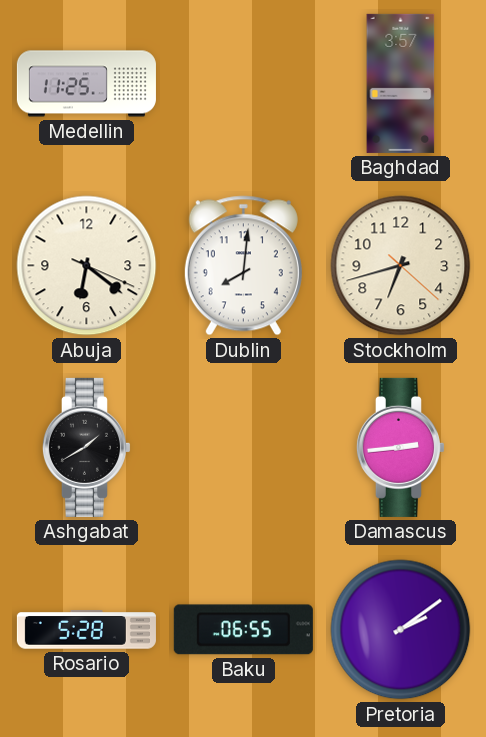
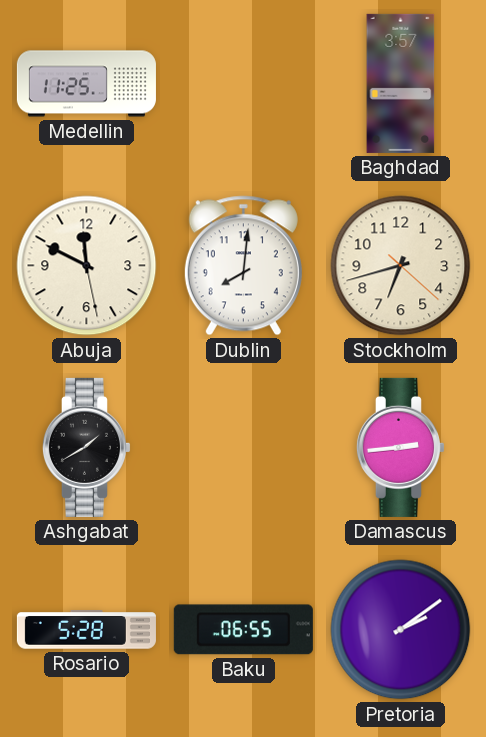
Abuja: 6:21 -> 11:49 (87, 266)
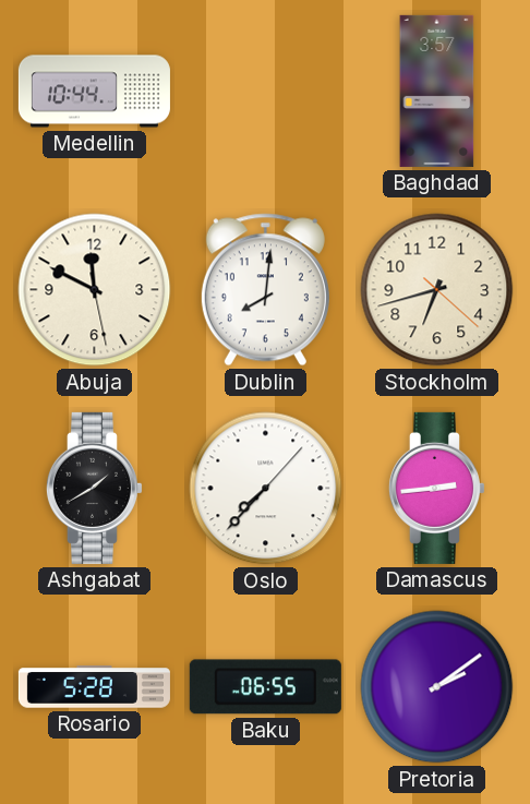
Medellin: 11:25 -> 10:44 (94, 92)
Oslo: none -> 7:37 (266, 489)
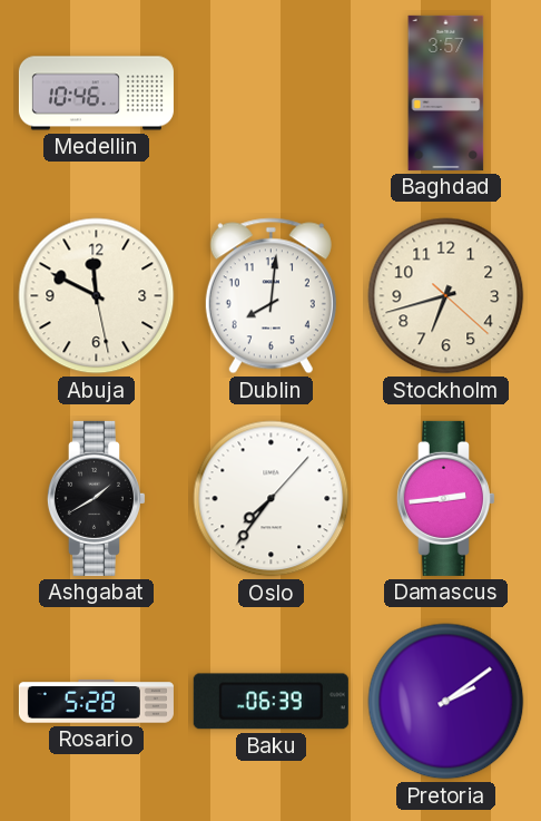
Medellin: 10:44 -> 10:46 (96, 94)
Oslo: 7:37 -> 7:36 (272, 499)
Baku: 06:55 -> 06:39 (270, 702)
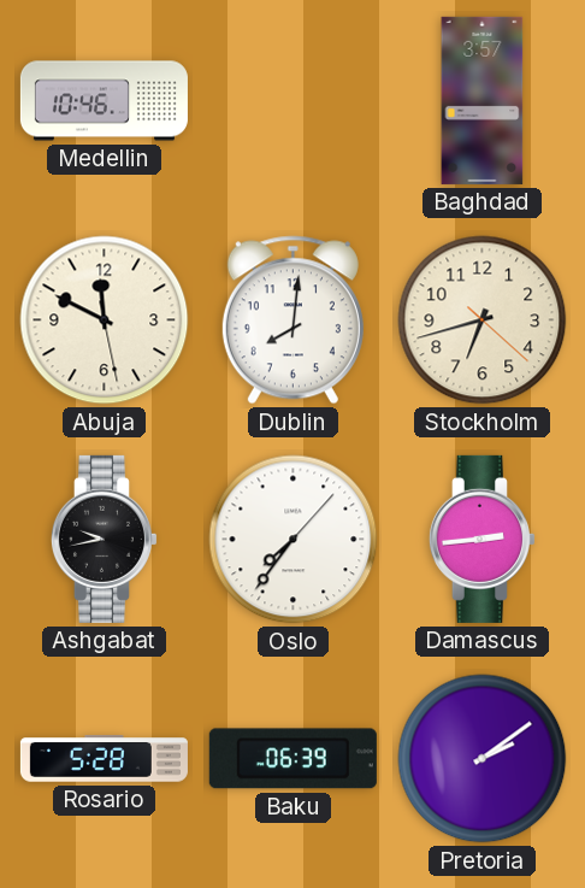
Ashgabat: 1:40 -> 9:43 (104, 539)
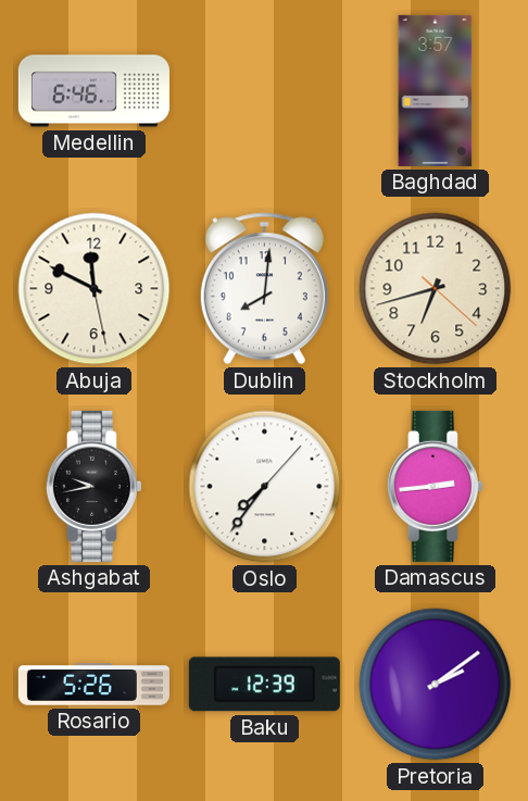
Medellin: 10:46 -> 6:46 (93, 91)
Rosario: 5:28 -> 5:26 (93, 685)
Baku: 06:39 -> 12:39 (264, 685)
